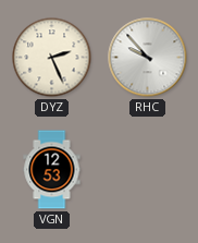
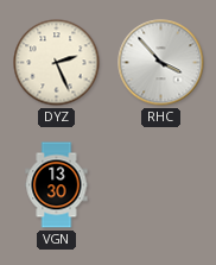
RHC: 9:53 -> 3:53 (161, 63)
VGN: 12:53 -> 13:30 (57, 185)
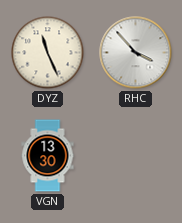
DYZ: 2:26 -> 11:26 (48, 53)
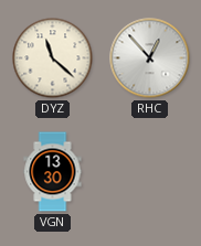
DYZ: 11:26 -> 11:22 (53, 58)
RHC: 3:53 -> 12:53 (150, 58)
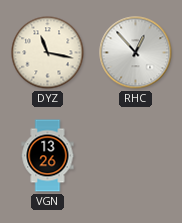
DYZ: 11:22 -> 11:17 (48, 53)
VGN: 13:30 -> 13:26 (48, 156)
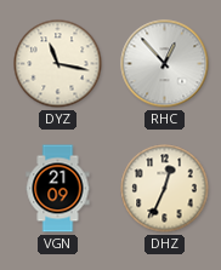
VGN: 13:26 -> 21:09 (58, 189)
DHZ: none -> 12:34 (165, 189)
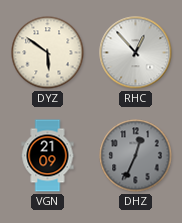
DYZ: 11:17 -> 5:51 (48, 53)
DHZ dial: cream -> grey (136, 156)
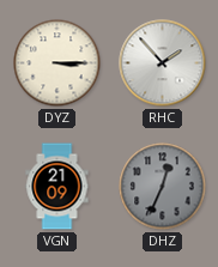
DYZ: 5:51 -> 3:15 (57, 63)
RHC: 12:53 -> 1:53 (163, 63)
